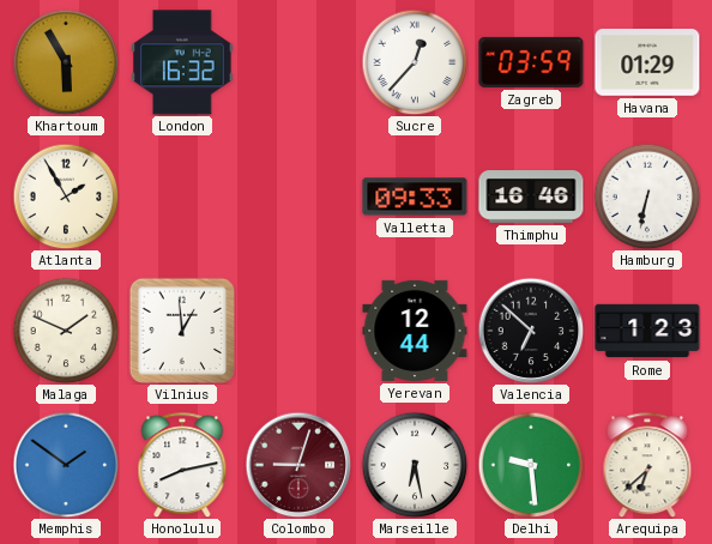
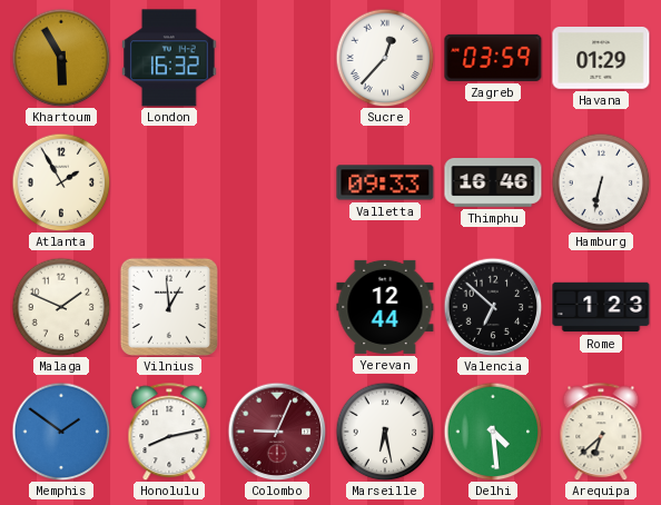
Colombo: 9:03 -> 9:04 (277, 432)
Delhi: 9:29 -> 4:29 (493, 432)
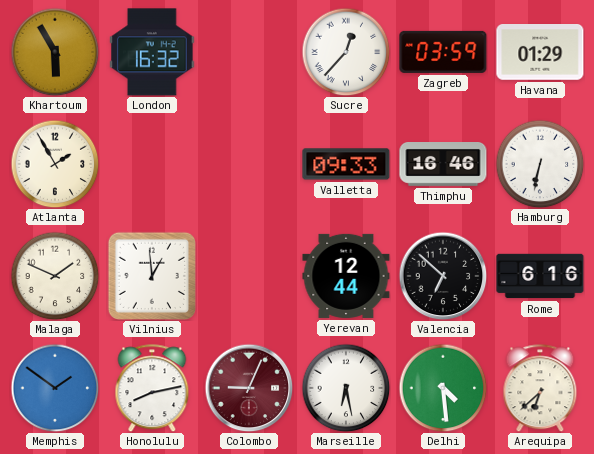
Rome: 1:23 -> 6:16 (540, 276)
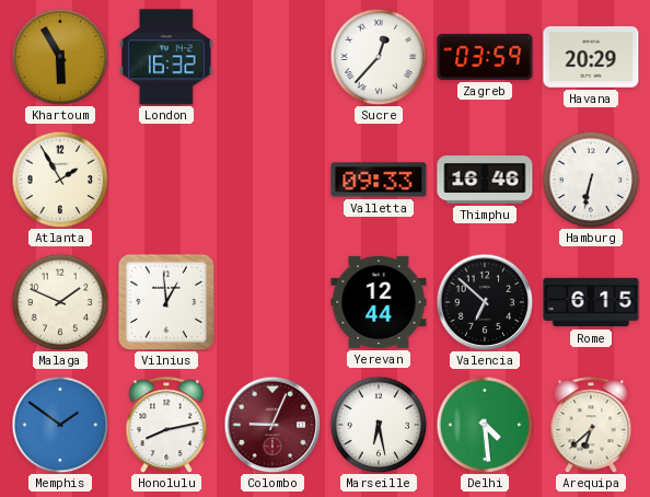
Havana: 01:29 -> 20:29 (591, 58)
Rome: 6:16 -> 6:15 (591, 302)
